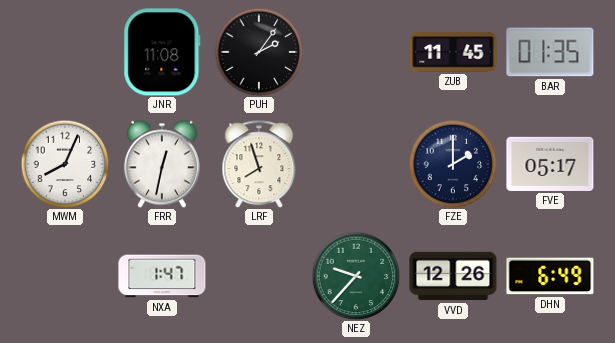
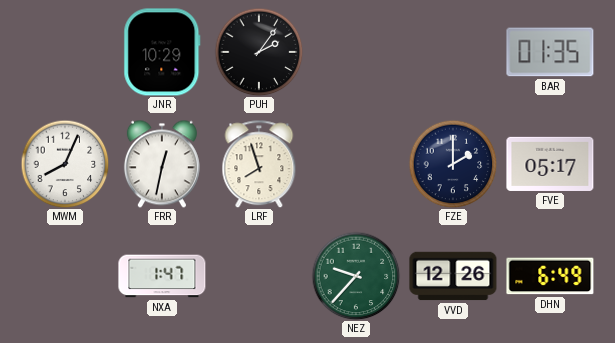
JNR: 11:08 -> 10:29 (162, 52)
ZUB: 11:45 -> none (453, 52)
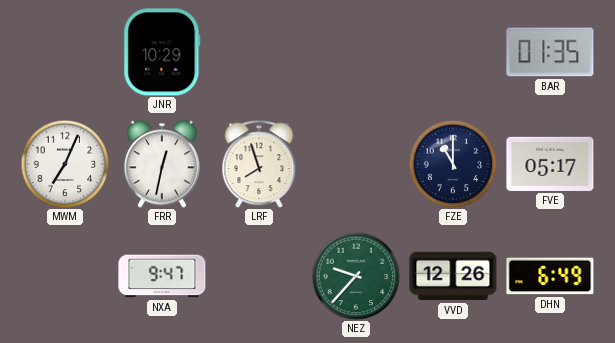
PUH: 2:06 -> none (259, 52)
MWM: 8:04 -> 7:04 (65, 164)
FZE: 2:00 -> 11:00 (453, 164)
NXA: 1:47 -> 9:47 (162, 276)
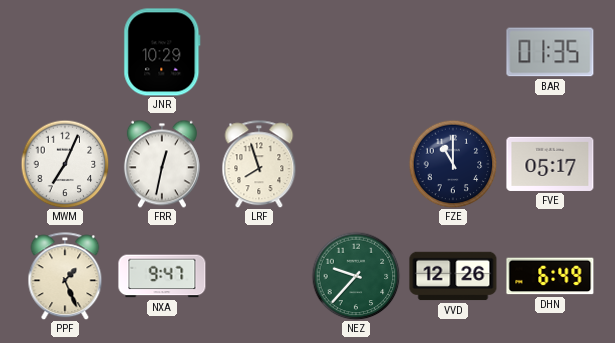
PPF: none -> 1:26 (65, 276)
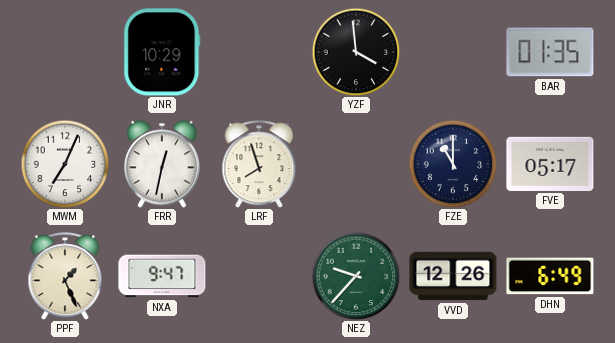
YZF: none -> 3:59 (356, 52)
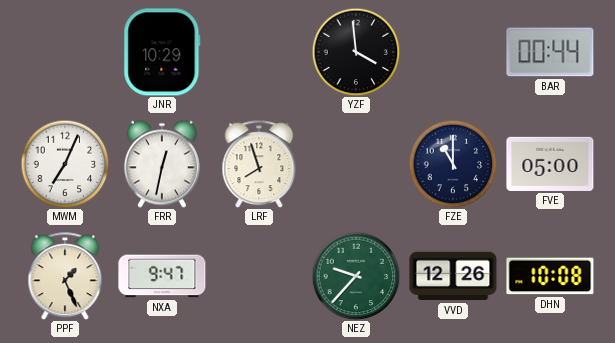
BAR: 01:35 -> 00:44 (550, 52)
FVE: 05:17 -> 05:00 (550, 164)
DHN: 6:49 -> 10:08 (550, 276)
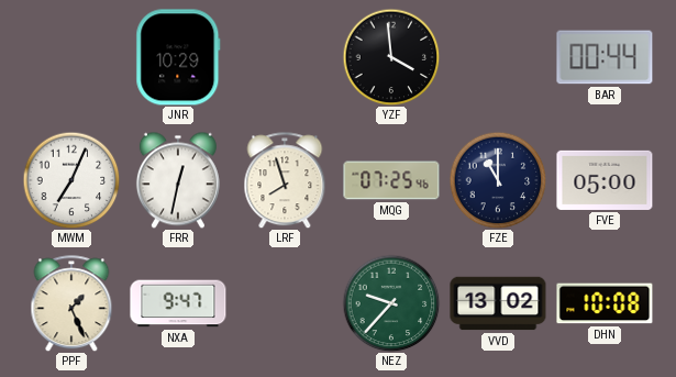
MQG: none -> 07:25 (391, 180)
VVD: 12:26 -> 13:02 (498, 303)
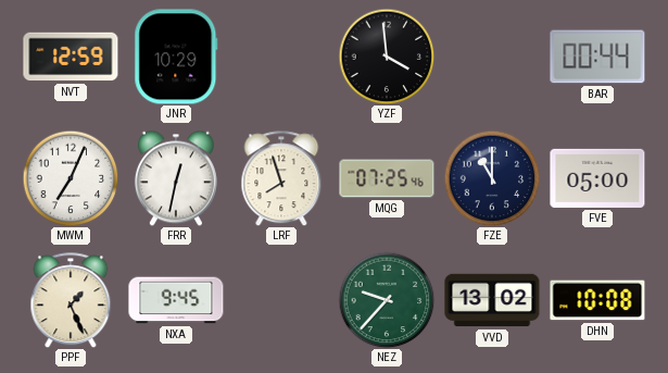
NVT: none -> 12:59 (71, 57)
NXA: 9:47 -> 9:45 (176, 300)
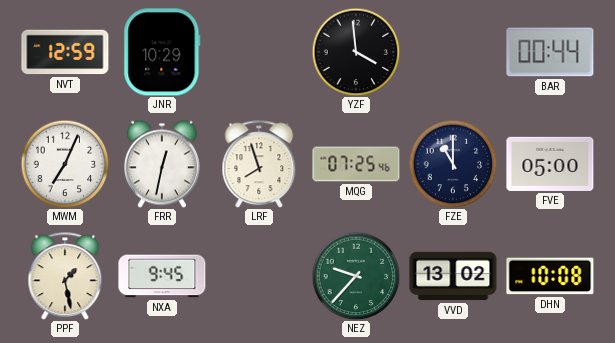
PPF: 1:26 -> 1:28 (65, 276)
